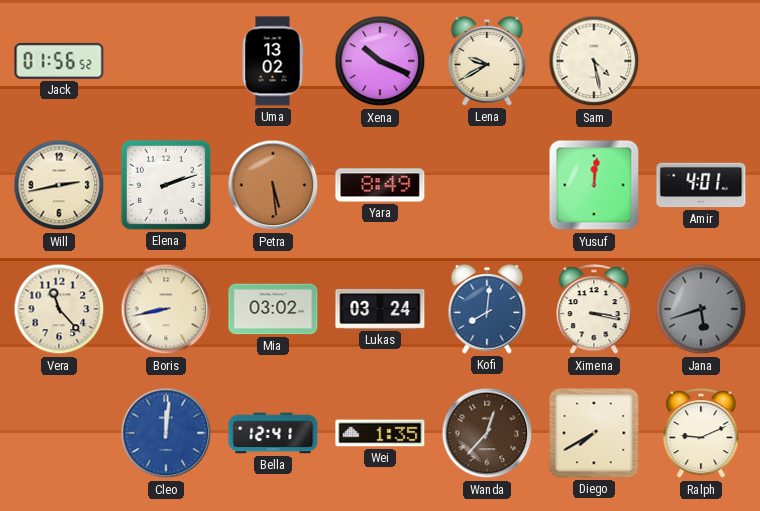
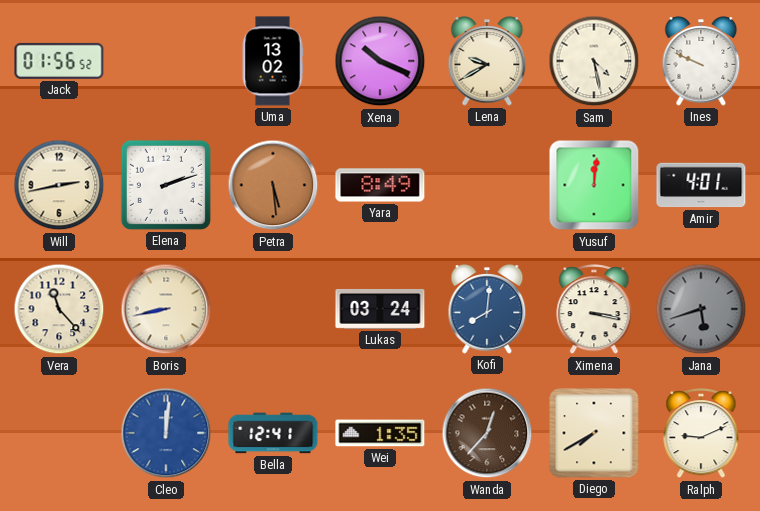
Ines: none -> 9:49 (701, 61)
Mia: 03:02 -> none (273, 309)
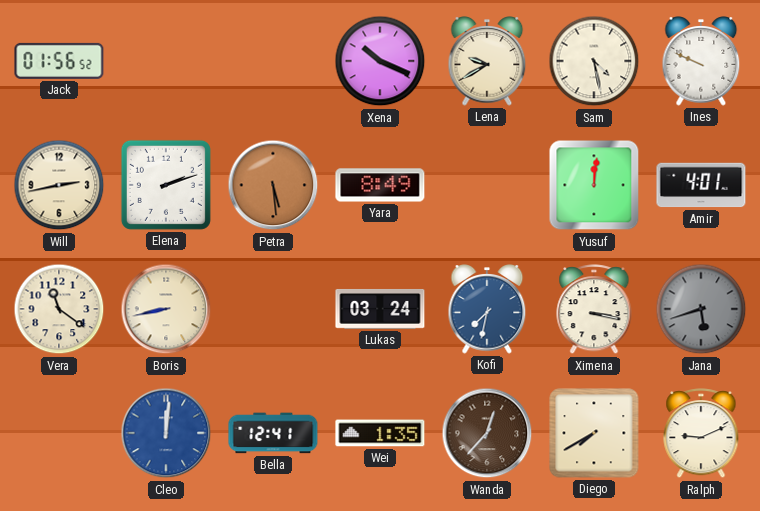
Uma: 13:02 -> none (273, 61)
Vera: 11:23 -> 11:21 (59, 309)
Kofi: 8:01 -> 7:32 (487, 309)
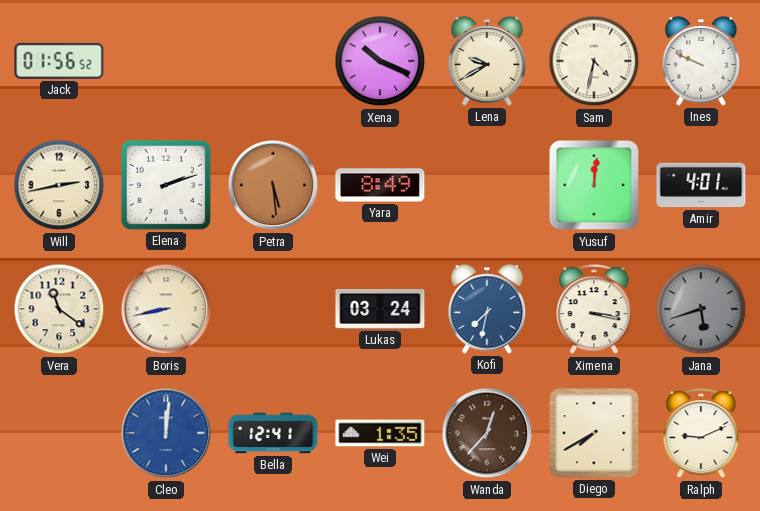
Sam: 4:28 -> 4:32 (594, 61)
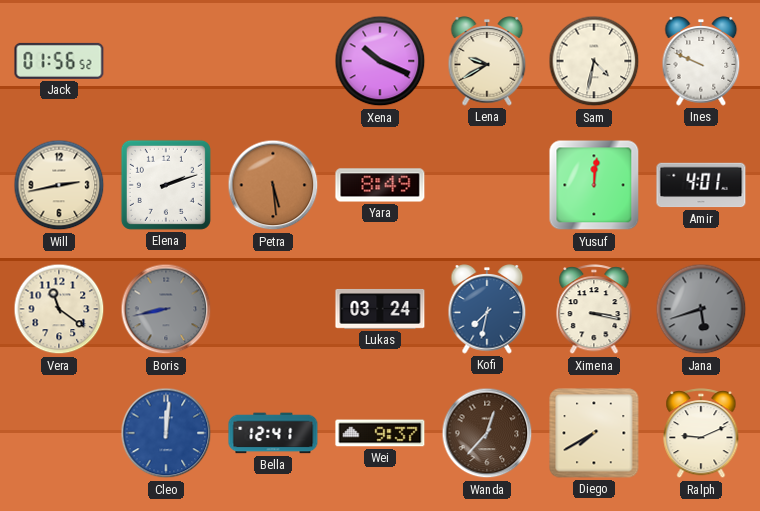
Boris dial: cream -> grey (166, 309)
Wei: 1:35 -> 9:37 (380, 433)
